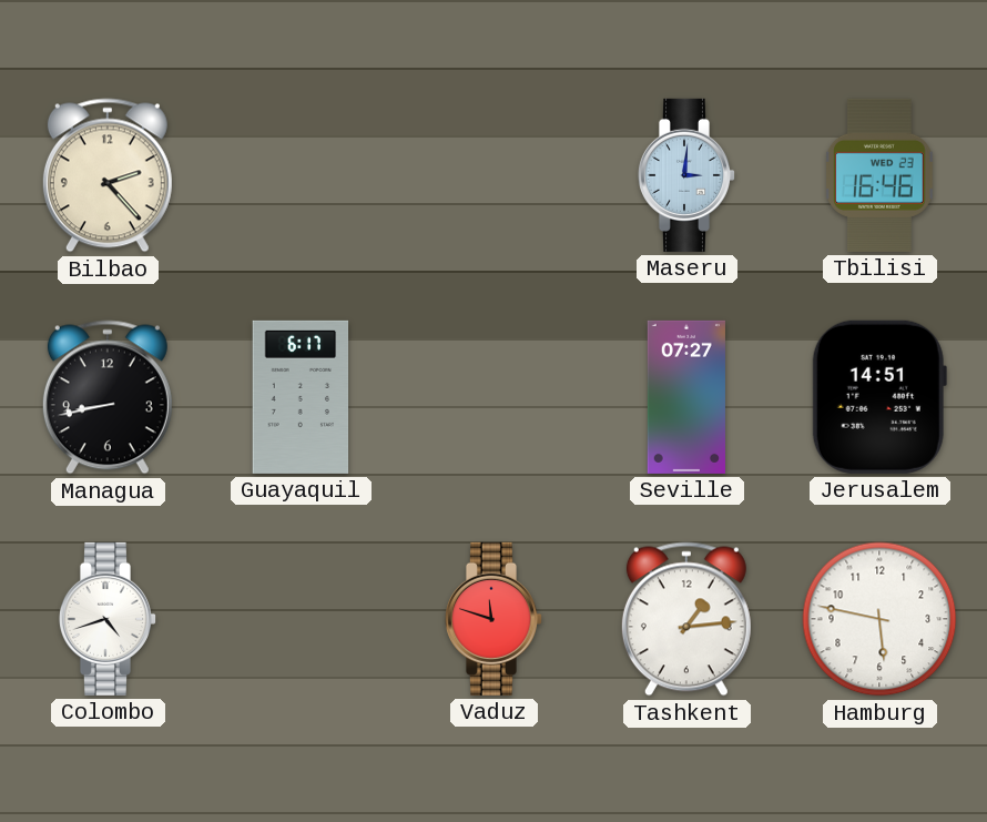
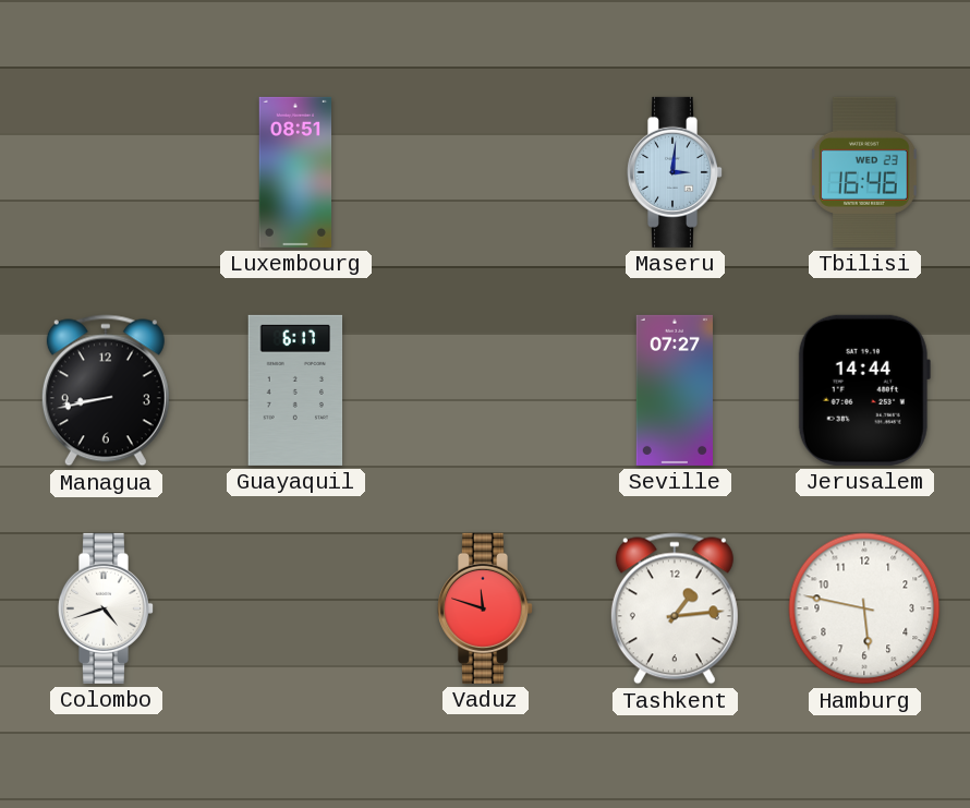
Bilbao: 2:23 -> none (108, 175)
Luxembourg: none -> 08:51 (295, 172)
Jerusalem: 14:51 -> 14:44 (864, 390)
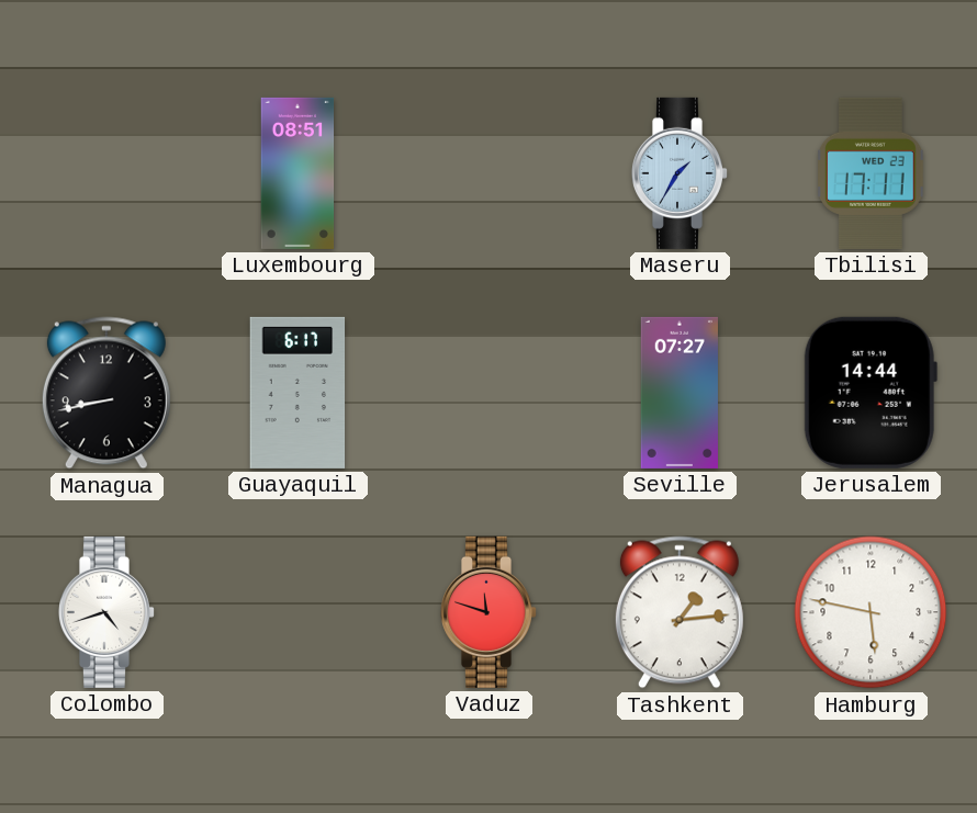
Maseru: 3:01 -> 1:35 (678, 173)
Tbilisi: 16:46 -> 17:11 (871, 173)
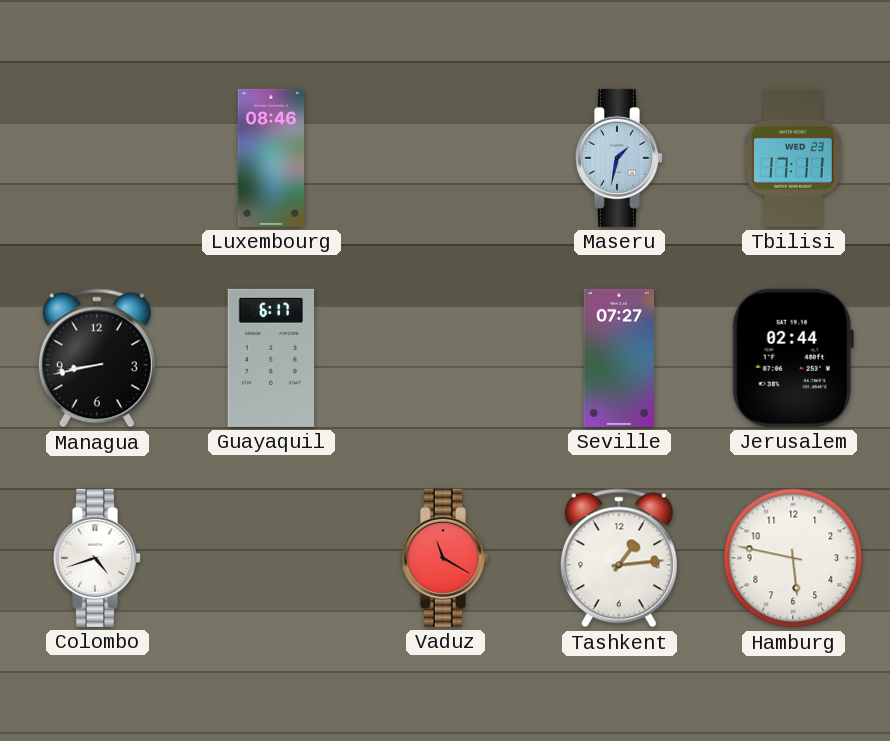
Luxembourg: 08:51 -> 08:46 (271, 158)
Maseru: 1:35 -> 1:32 (618, 158)
Jerusalem: 14:44 -> 02:44 (793, 358)
Vaduz: 11:48 -> 11:20 (444, 558)
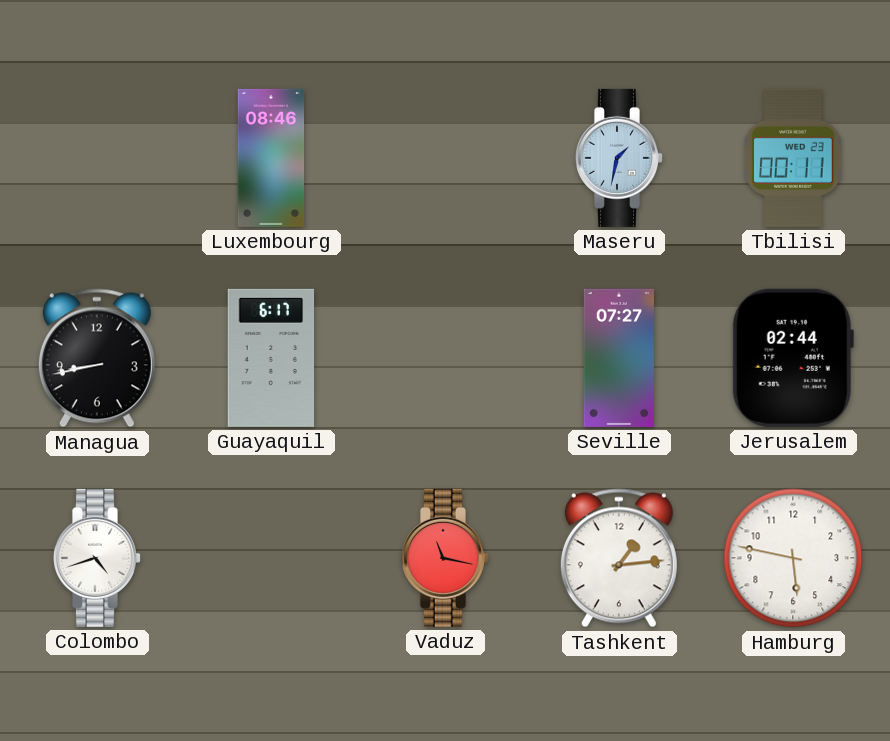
Tbilisi: 17:11 -> 00:11 (793, 158)
Vaduz: 11:20 -> 11:17 (444, 558)
